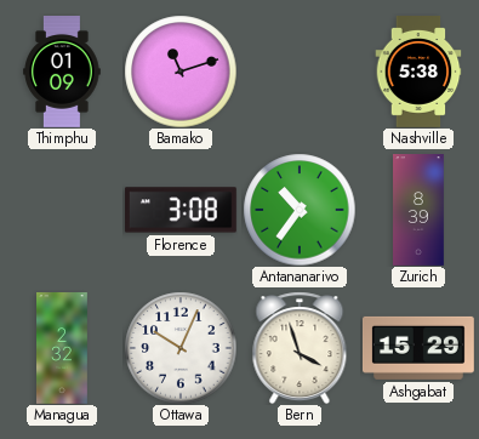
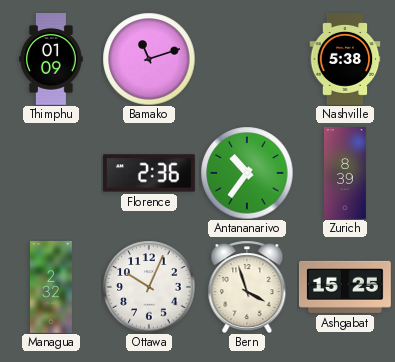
Florence: 3:08 -> 2:36 (149, 173)
Ashgabat: 15:29 -> 15:25 (345, 287)
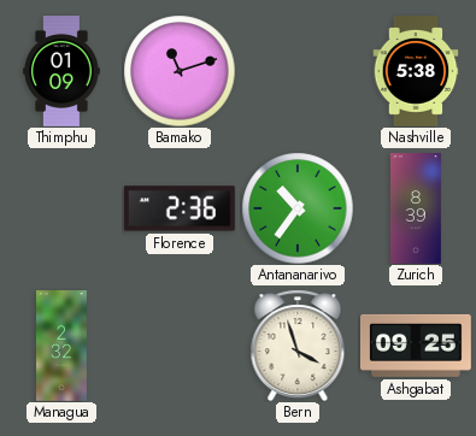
Ottawa: 10:04 -> none (149, 287)
Ashgabat: 15:25 -> 09:25 (416, 346)
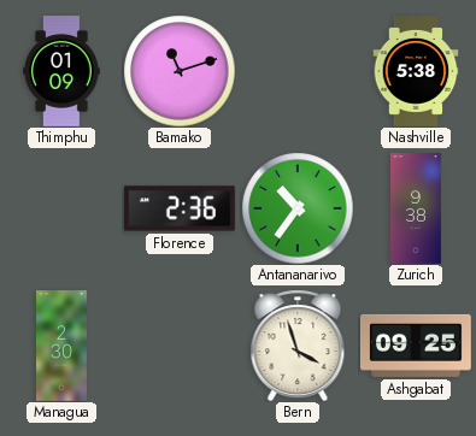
Zurich: 8:39 -> 9:38 (416, 210)
Managua: 2:32 -> 2:30 (63, 347)
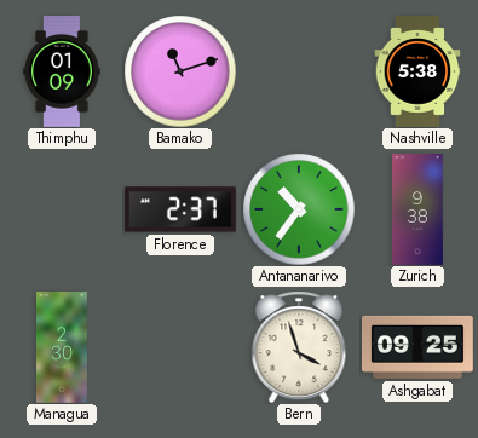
Florence: 2:36 -> 2:37 (180, 209)
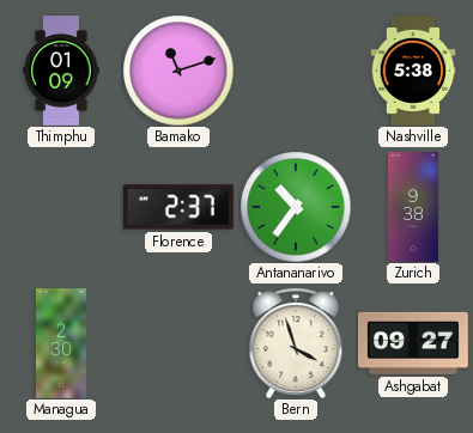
Ashgabat: 09:25 -> 09:27 (413, 343)
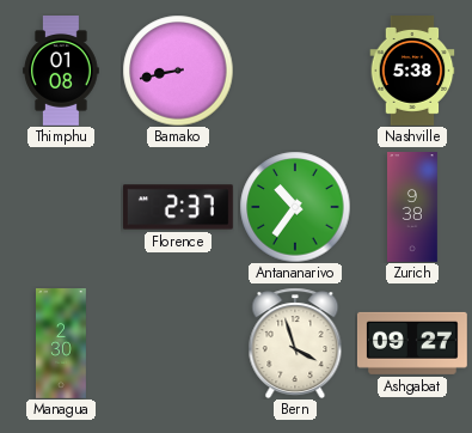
Thimphu: 01:09 -> 01:08 (61, 72)
Bamako: 11:12 -> 8:43 (178, 71)
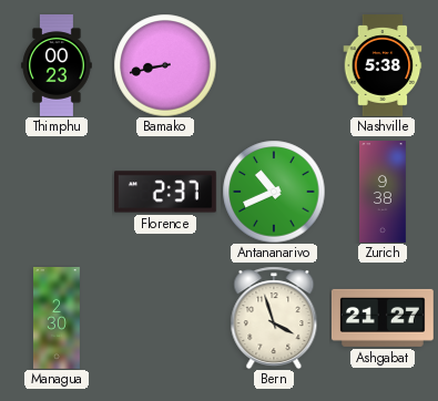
Thimphu: 01:08 -> 00:23 (57, 66)
Antananarivo: 10:36 -> 10:41 (274, 192)
Ashgabat: 09:27 -> 21:27 (383, 318)
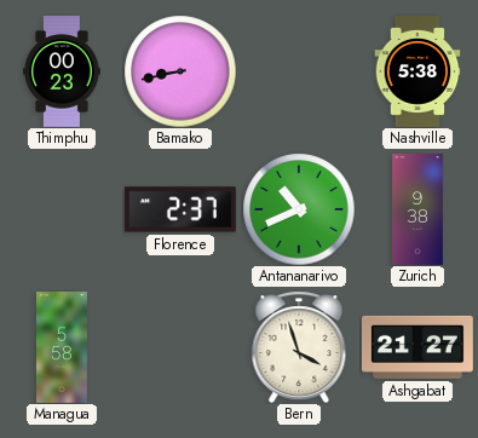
Managua: 2:30 -> 5:58 (63, 348)
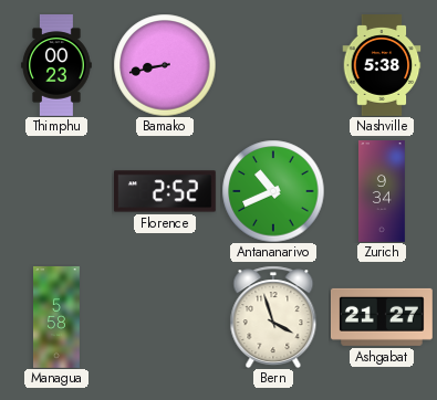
Florence: 2:37 -> 2:52 (165, 191)
Zurich: 9:38 -> 9:34 (382, 192)
